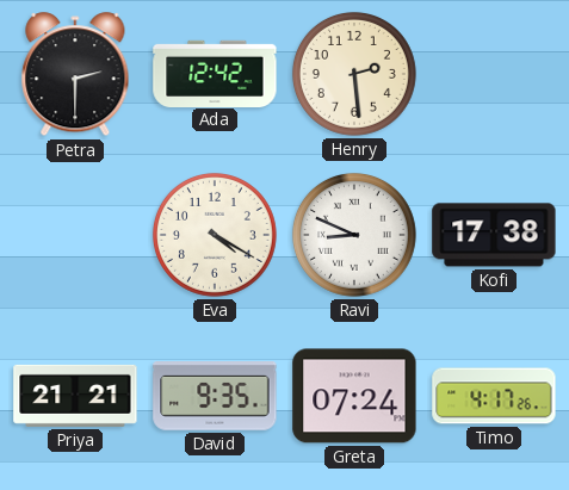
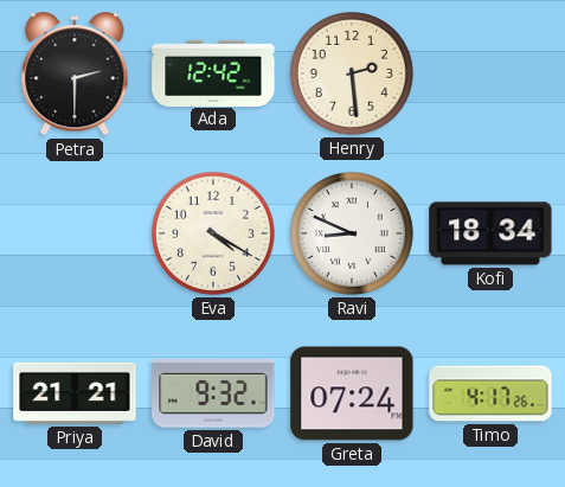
Kofi: 17:38 -> 18:34 (490, 233)
David: 9:35 -> 9:32 (213, 395)
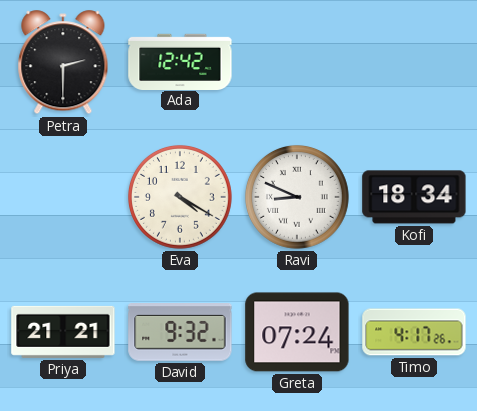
Henry: 2:29 -> none (352, 73)
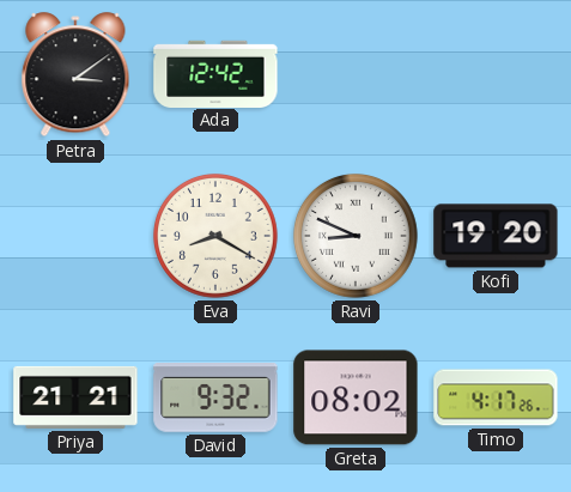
Petra: 2:30 -> 3:09 (75, 75)
Eva: 4:20 -> 8:20 (215, 236)
Kofi: 18:34 -> 19:20 (496, 236)
Greta: 07:24 -> 08:02 (356, 397)
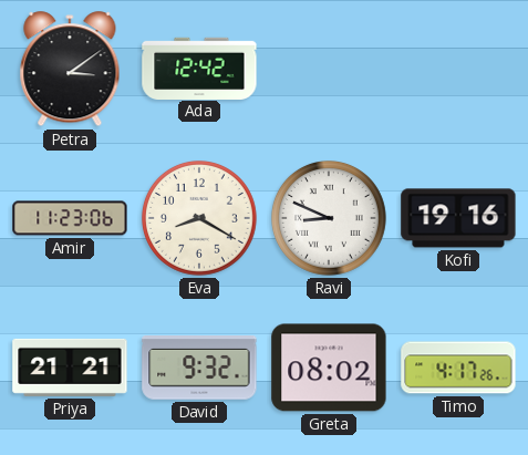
Amir: none -> 11:23 (70, 218)
Kofi: 19:20 -> 19:16 (458, 218)
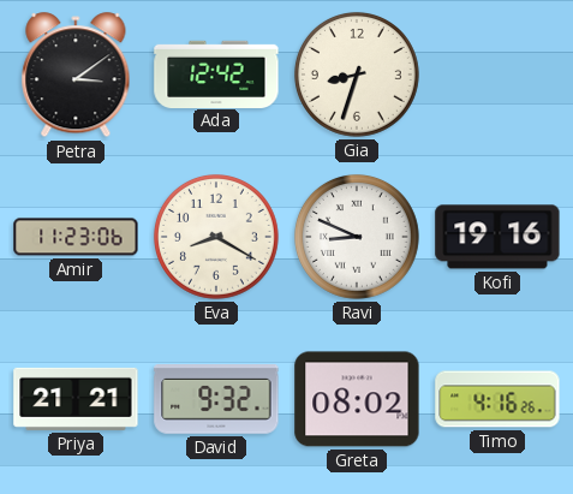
Gia: none -> 8:33 (357, 75)
Timo: 4:17 -> 4:16 (497, 399)
